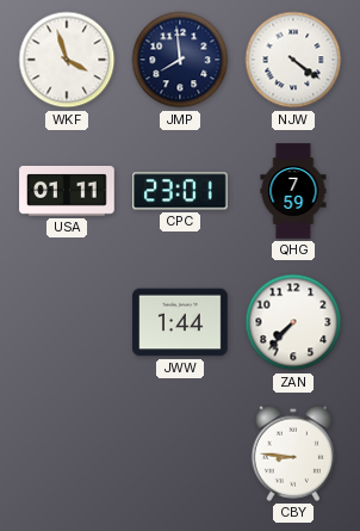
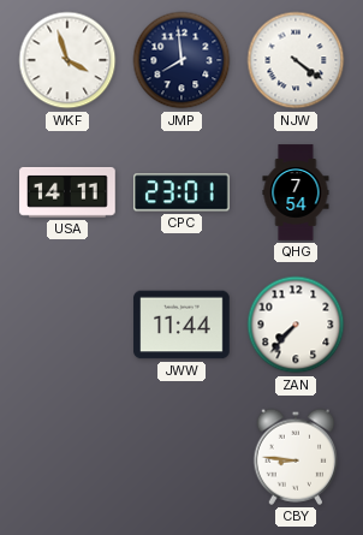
USA: 01:11 -> 14:11 (67, 192)
QHG: 7:59 -> 7:54 (296, 192)
JWW: 1:44 -> 11:44 (181, 325)
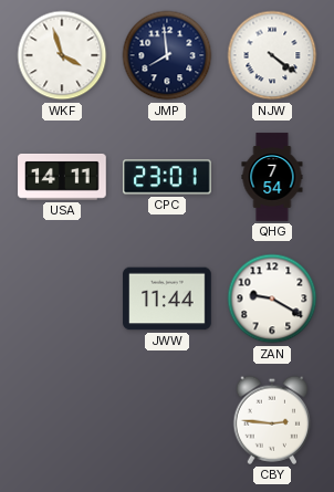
ZAN: 7:37 -> 9:20 (272, 299)
CBY: 8:46 -> 2:46 (272, 420)
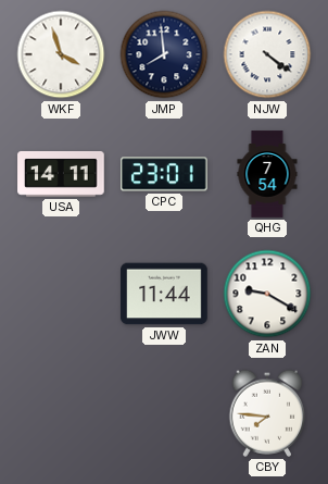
CBY: 2:46 -> 7:46 (267, 413)
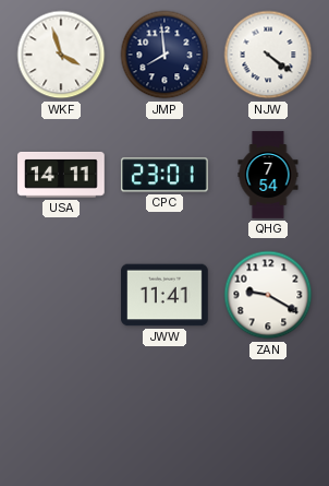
JWW: 11:44 -> 11:41 (164, 295)
CBY: 7:46 -> none (267, 413)
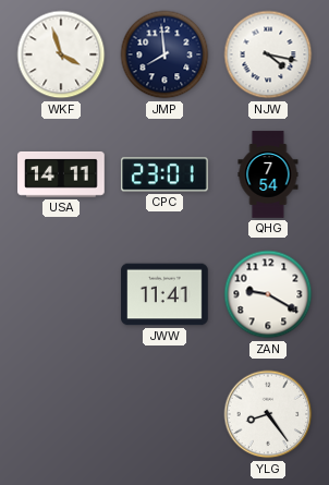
NJW: 4:21 -> 4:17 (268, 54)
YLG: none -> 8:24 (268, 414)
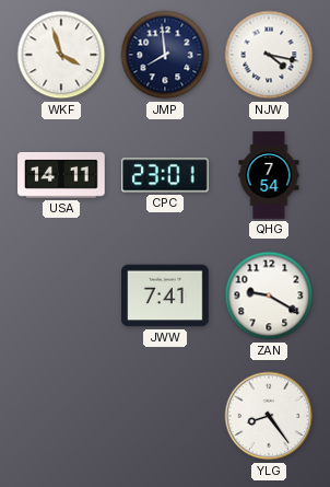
JWW: 11:41 -> 7:41 (165, 295)
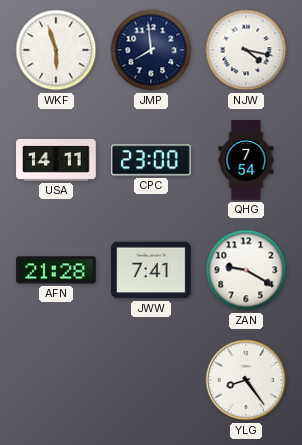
WKF: 3:57 -> 5:57 (56, 50)
CPC: 23:01 -> 23:00 (152, 160)
AFN: none -> 21:28 (56, 270)
